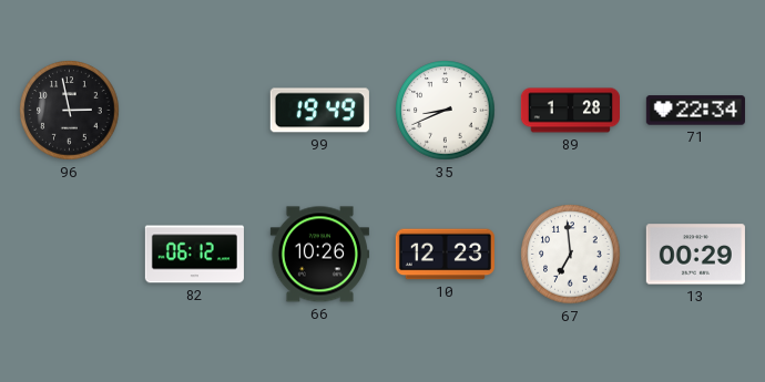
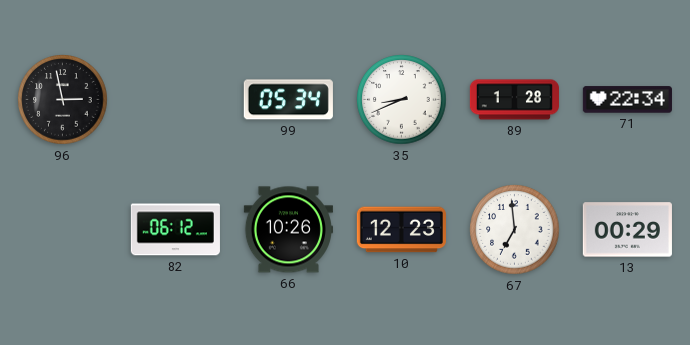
99: 19:49 -> 05:34 (288, 100)
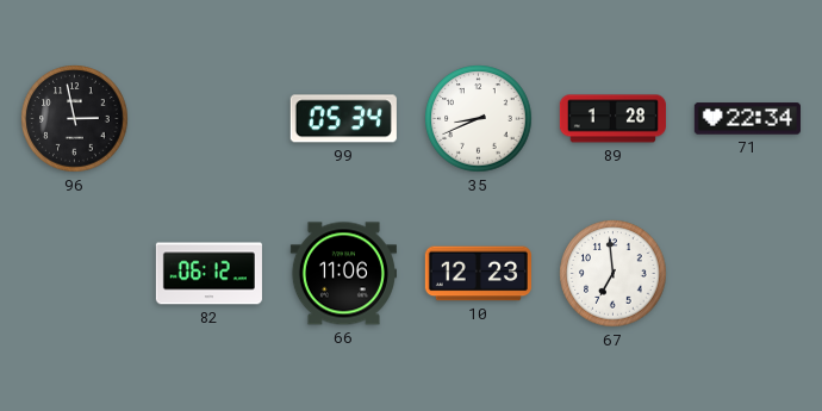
66: 10:26 -> 11:06 (343, 274)
13: 00:29 -> none (627, 230)
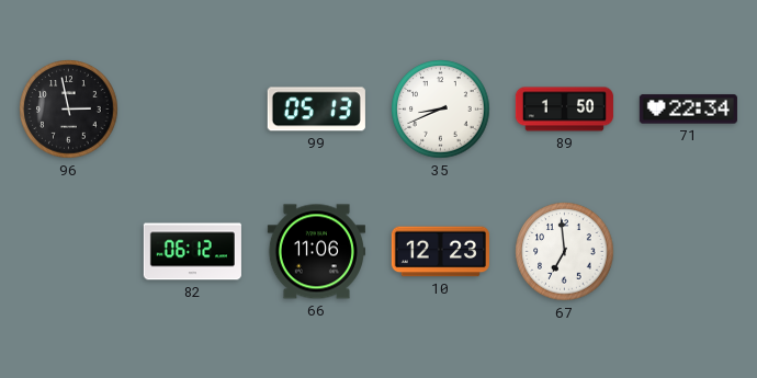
99: 05:34 -> 05:13 (316, 110)
89: 1:28 -> 1:50 (564, 110)
